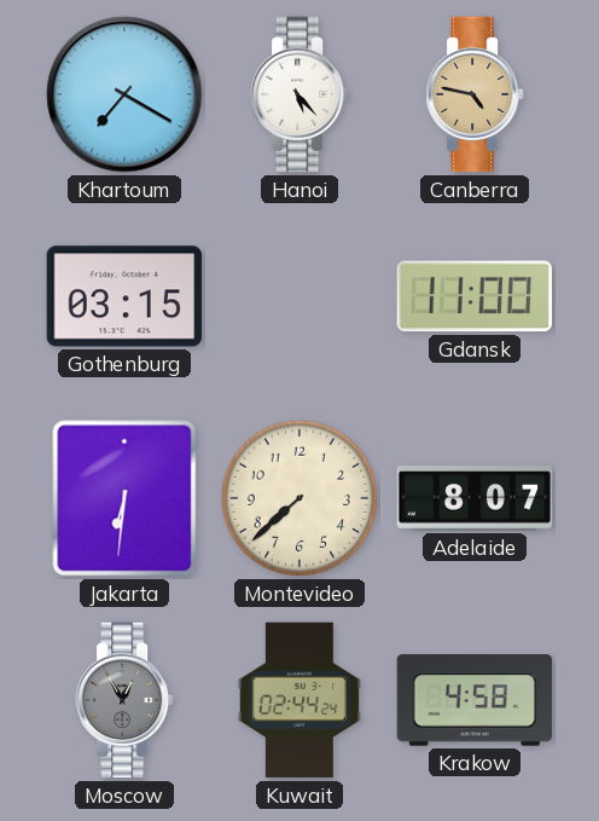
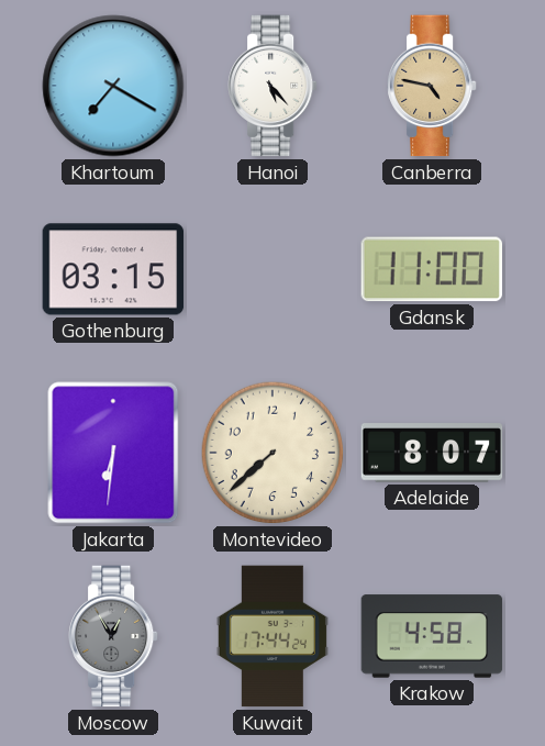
Kuwait: 02:44 -> 17:44 (272, 636)
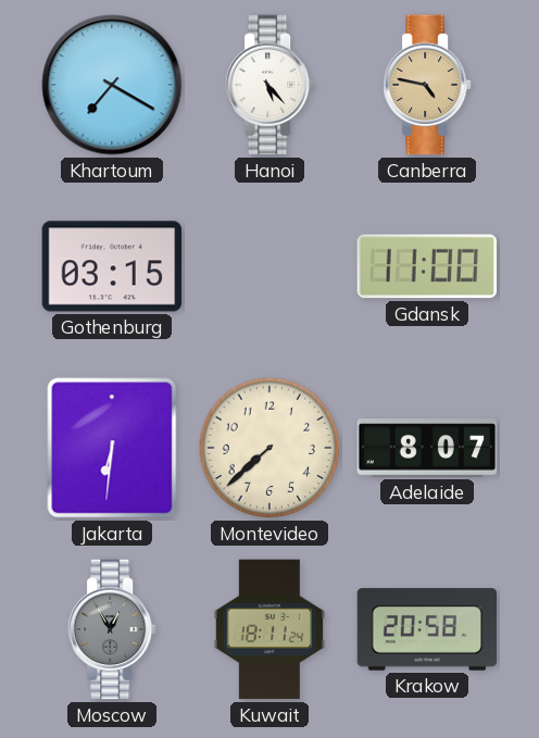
Kuwait: 17:44 -> 18:11 (269, 629)
Krakow: 4:58 -> 20:58 (427, 629)
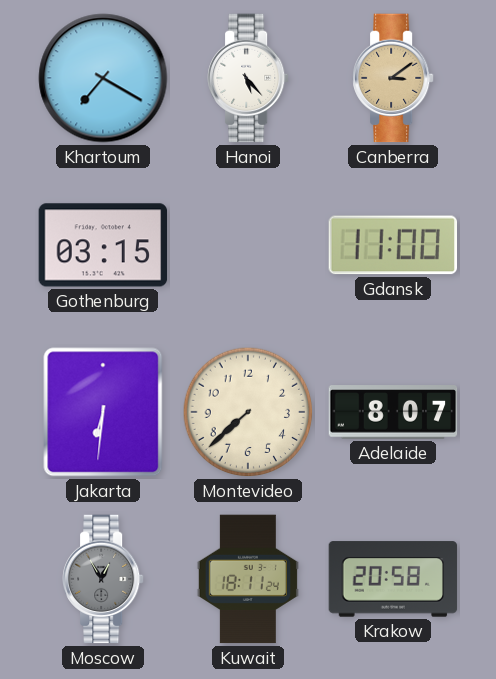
Canberra: 4:47 -> 3:09 (394, 78)
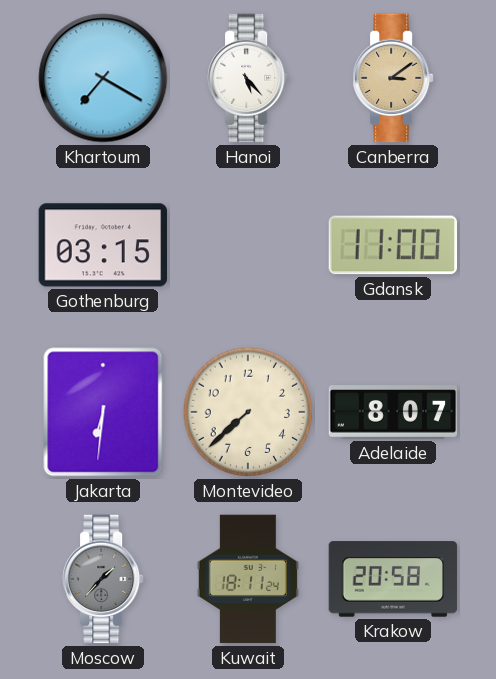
Moscow: 12:55 -> 1:37 (104, 579)
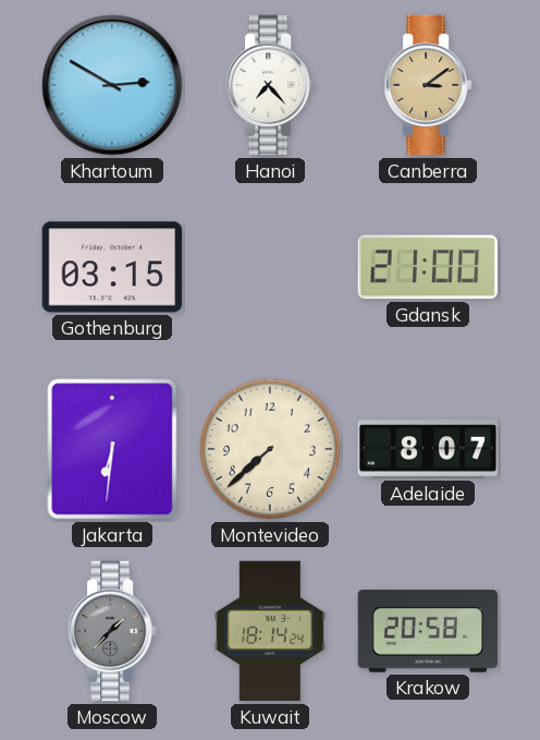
Khartoum: 7:20 -> 2:50 (112, 85)
Hanoi: 5:23 -> 7:23 (271, 85)
Gdansk: 11:00 -> 21:00 (427, 267)
Kuwait: 18:11 -> 18:14 (270, 631)
